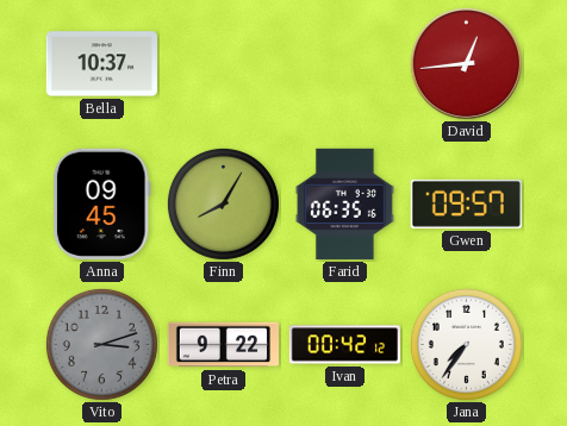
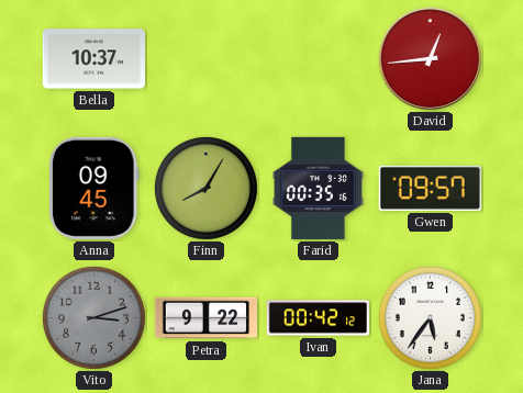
Farid: 06:35 -> 00:35 (318, 188)
Jana: 7:36 -> 5:36 (430, 317)
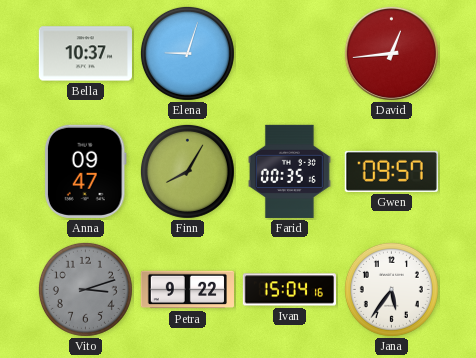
Elena: none -> 9:03 (187, 53)
Anna: 09:45 -> 09:47 (85, 171)
Ivan: 00:42 -> 15:04 (289, 290)
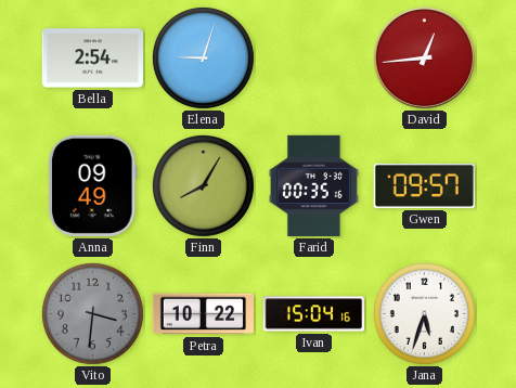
Bella: 10:37 -> 2:54 (92, 59)
Anna: 09:47 -> 09:49 (92, 185)
Vito: 3:12 -> 3:31 (92, 313)
Petra: 9:22 -> 10:22 (203, 314)
Jana: 5:36 -> 5:33 (424, 313)
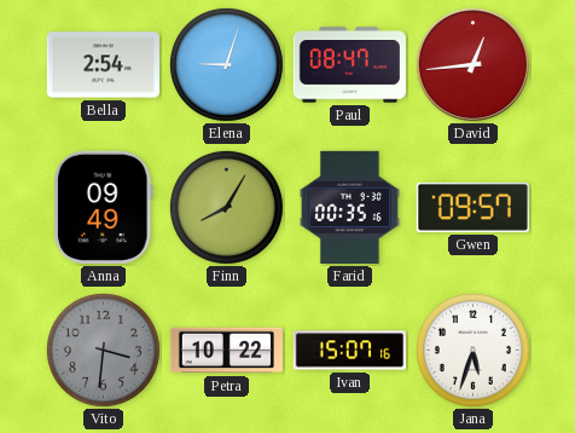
Paul: none -> 08:47 (349, 65)
Ivan: 15:04 -> 15:07 (349, 351)
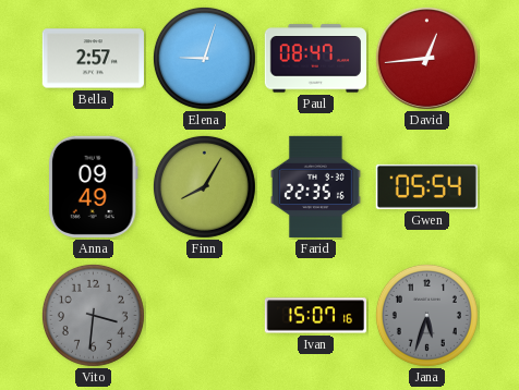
Bella: 2:54 -> 2:57 (93, 59)
Farid: 00:35 -> 22:35 (315, 186)
Gwen: 09:57 -> 05:54 (426, 186)
Petra: 10:22 -> none (226, 351)
Jana dial: white -> grey (426, 315)
